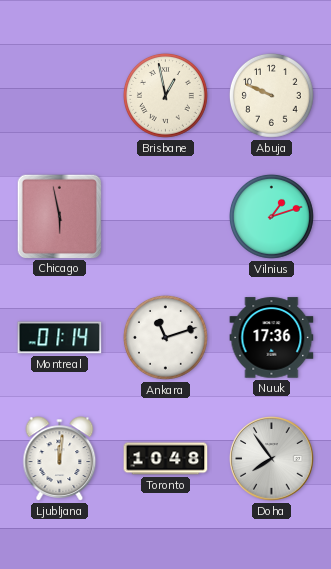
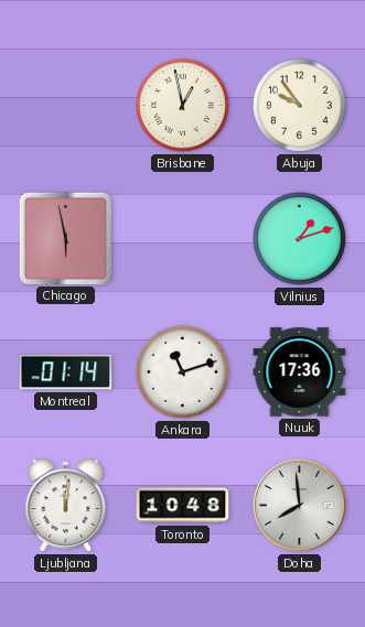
Abuja: 9:49 -> 9:54 (299, 105)
Doha: 7:54 -> 7:59 (300, 506)
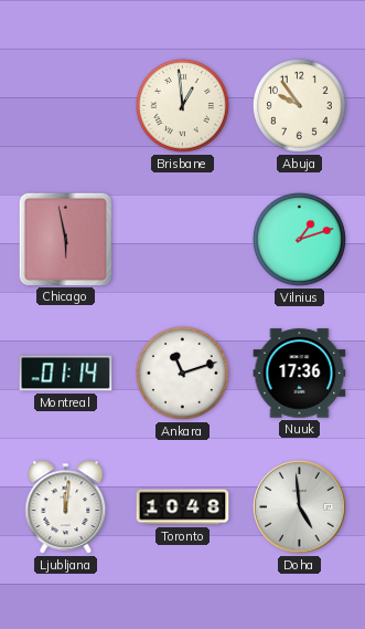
Brisbane: 12:58 -> 12:59 (182, 105)
Doha: 7:59 -> 4:59 (300, 507)
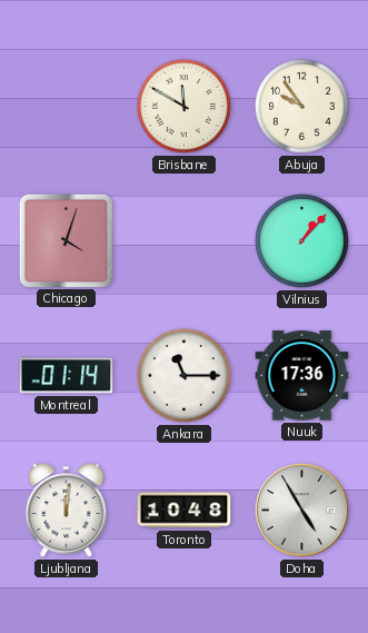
Brisbane: 12:59 -> 11:50 (183, 106)
Chicago: 5:58 -> 4:03 (66, 240)
Vilnius: 1:12 -> 1:07 (301, 240)
Ankara: 11:12 -> 11:15 (183, 375)
Doha: 4:59 -> 4:55 (302, 511)
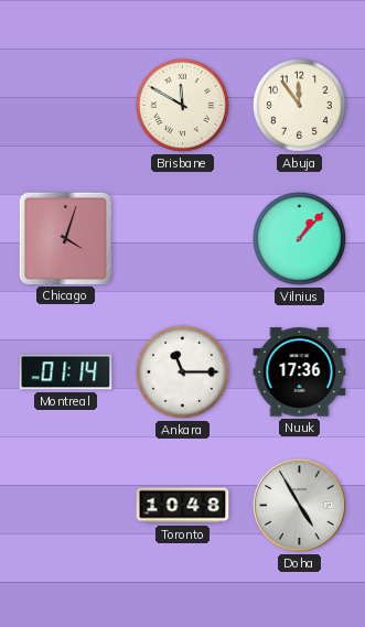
Abuja: 9:54 -> 11:54 (299, 105)
Ljubljana: 12:01 -> none (67, 511)
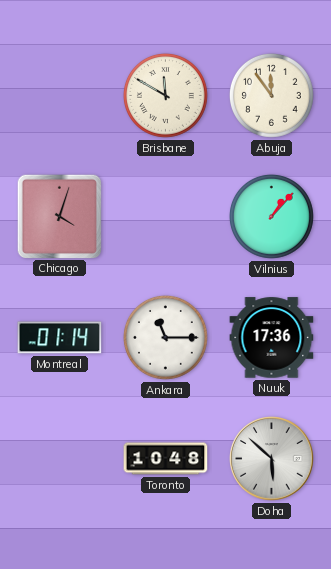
Doha: 4:55 -> 5:52 (272, 459)
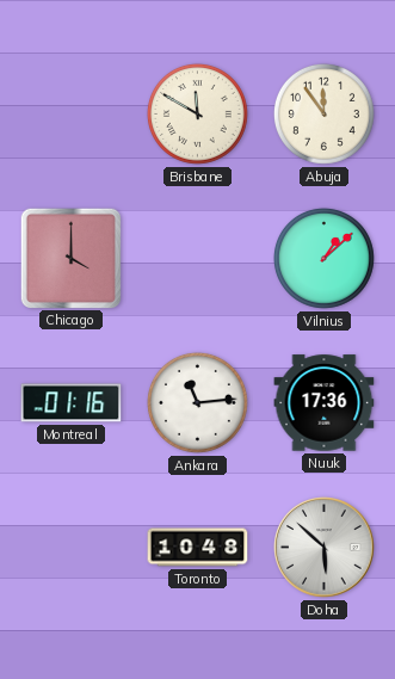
Chicago: 4:03 -> 4:00 (70, 258)
Vilnius: 1:07 -> 1:08 (323, 258)
Montreal: 01:14 -> 01:16 (72, 403)
Ankara: 11:15 -> 11:14 (197, 402)
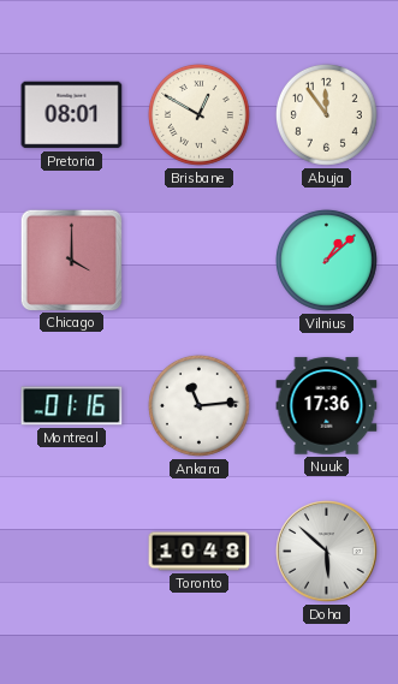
Pretoria: none -> 08:01 (72, 115)
Brisbane: 11:50 -> 12:50 (198, 114)
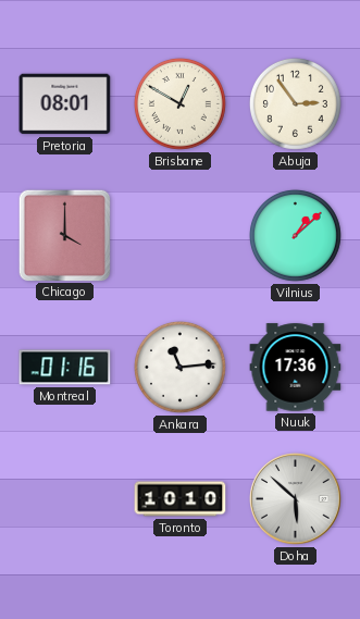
Abuja: 11:54 -> 2:54 (295, 103)
Toronto: 10:48 -> 10:10 (181, 499)
